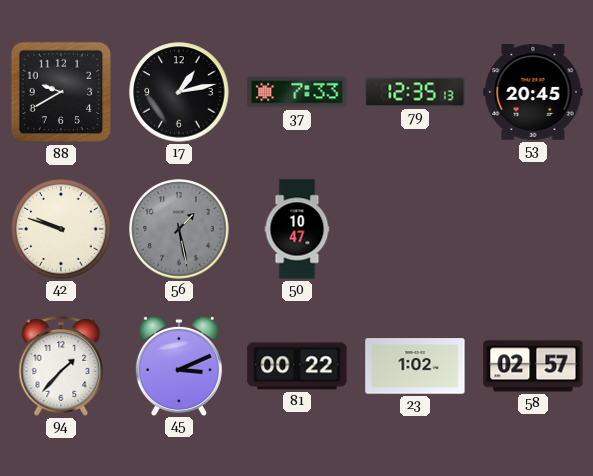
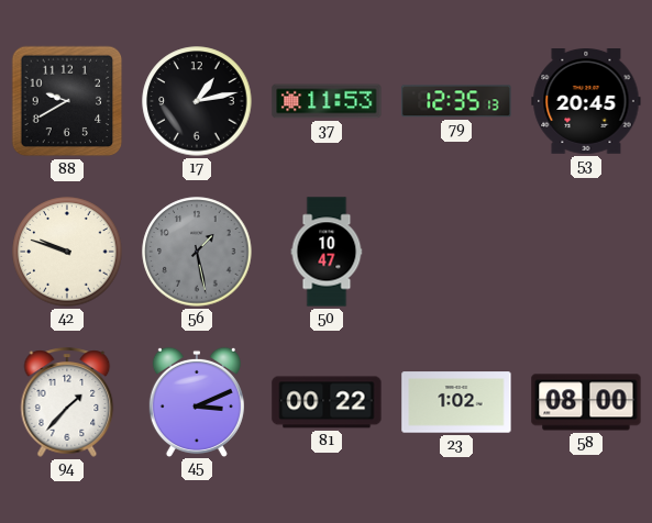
37: 7:33 -> 11:53 (327, 101)
58: 02:57 -> 08:00 (586, 402)
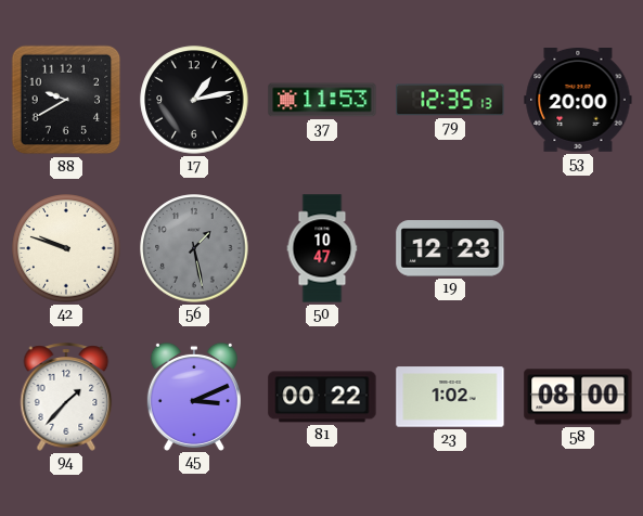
53: 20:45 -> 20:00 (578, 101)
19: none -> 12:23 (450, 248)
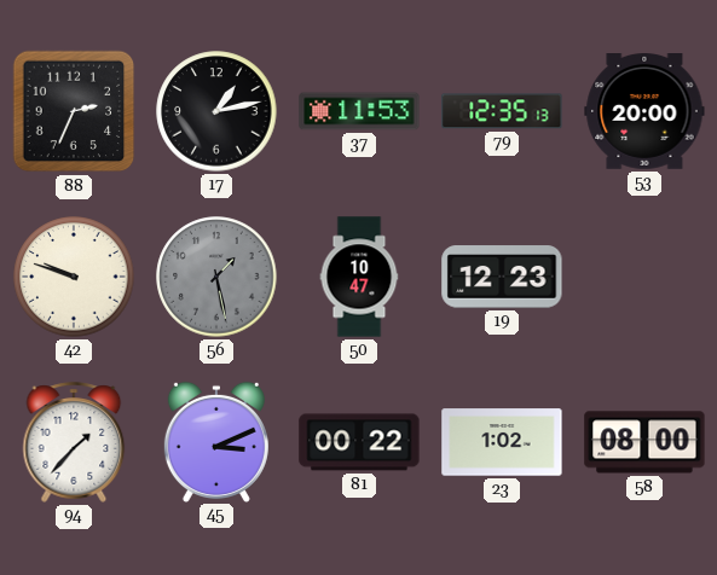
88: 9:40 -> 2:34 (74, 111)
